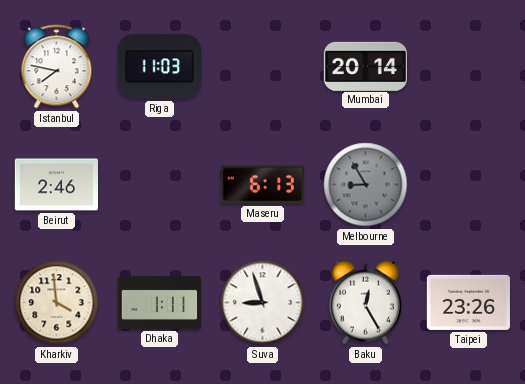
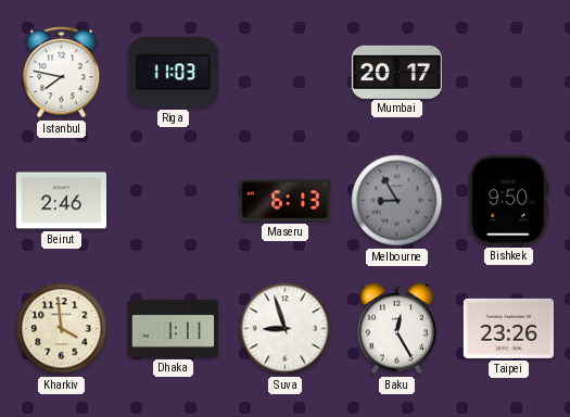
Mumbai: 20:14 -> 20:17 (396, 72)
Bishkek: none -> 9:50 (509, 200)
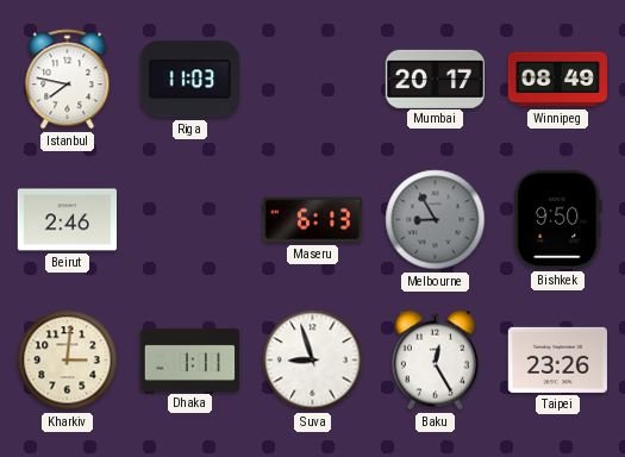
Winnipeg: none -> 08:49 (557, 80)
Kharkiv: 3:59 -> 3:01 (68, 361)
